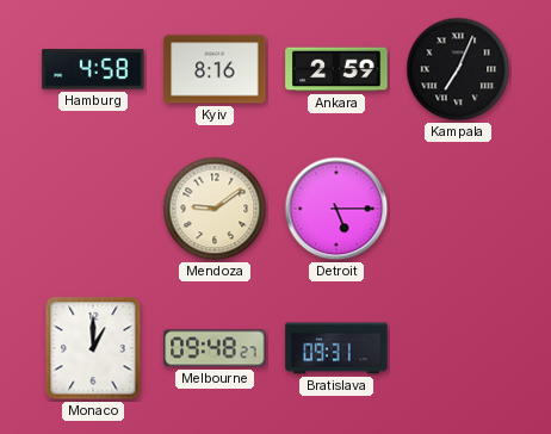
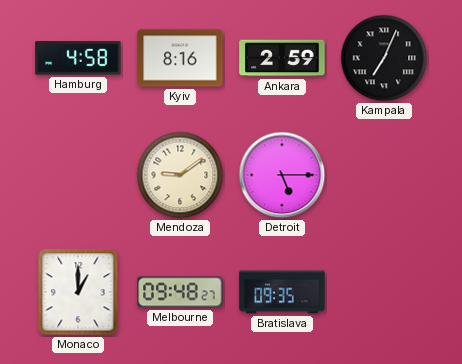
Bratislava: 09:31 -> 09:35 (282, 292)
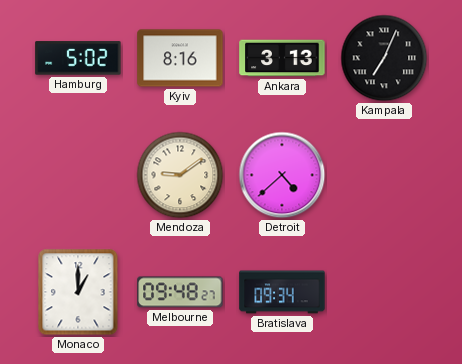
Hamburg: 4:58 -> 5:02 (78, 58)
Ankara: 2:59 -> 3:13 (282, 58)
Detroit: 5:15 -> 4:38 (282, 175)
Bratislava: 09:35 -> 09:34 (282, 292)
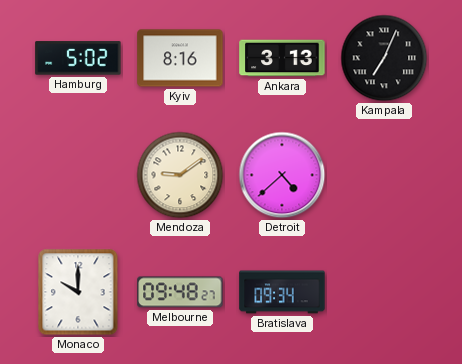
Monaco: 1:00 -> 10:00 (78, 292)
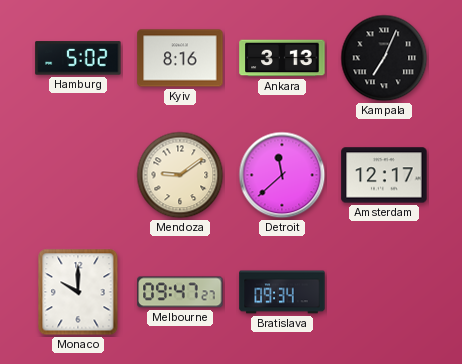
Detroit: 4:38 -> 11:38 (282, 175)
Amsterdam: none -> 12:17 (384, 175)
Melbourne: 09:48 -> 09:47 (180, 292)
